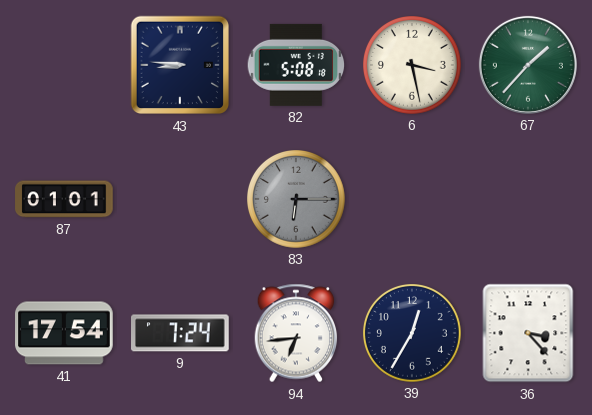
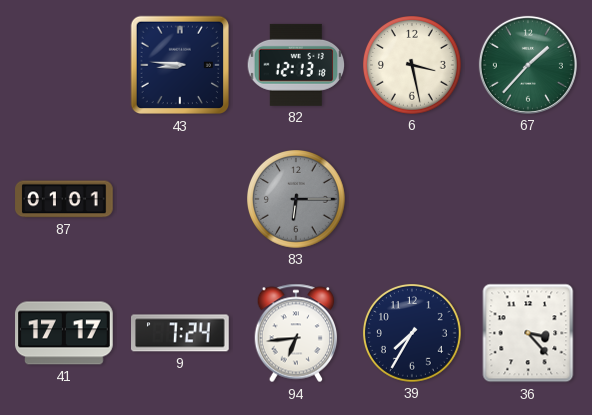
82: 5:08 -> 12:13 (296, 65)
41: 17:54 -> 17:17 (64, 333)
39: 12:35 -> 7:35 (413, 334)
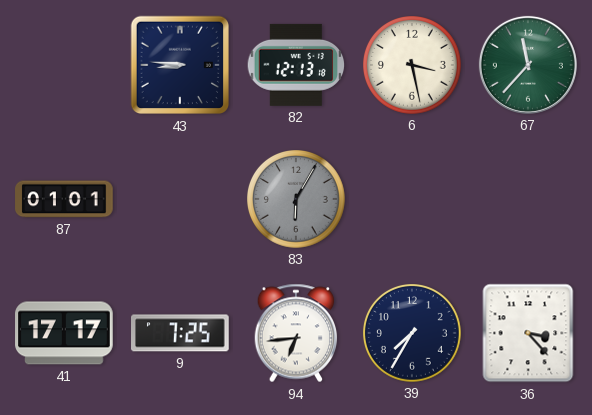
67: 1:37 -> 11:37 (528, 65)
83: 6:15 -> 6:05 (297, 200)
9: 7:24 -> 7:25 (181, 333)
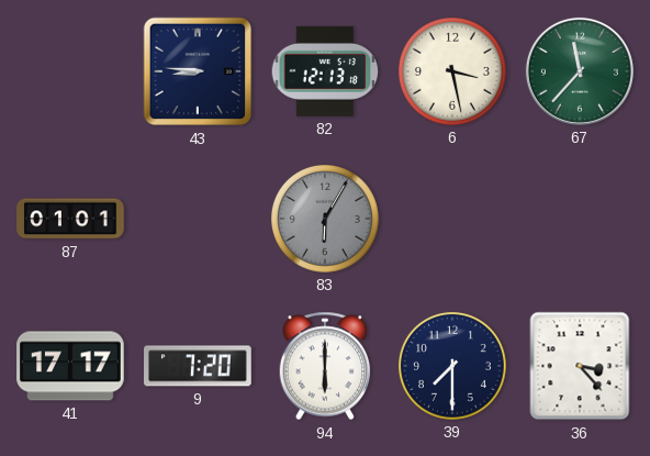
9: 7:25 -> 7:20 (199, 366)
94: 6:44 -> 6:00 (325, 366)
39: 7:35 -> 7:30 (453, 367)
